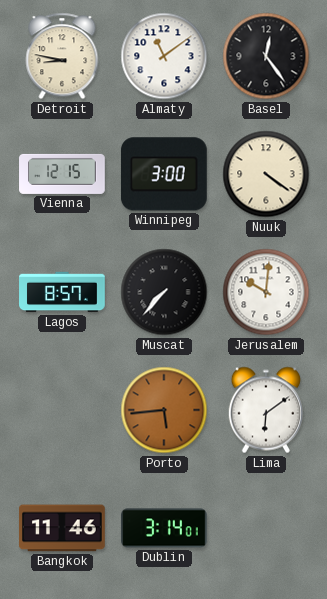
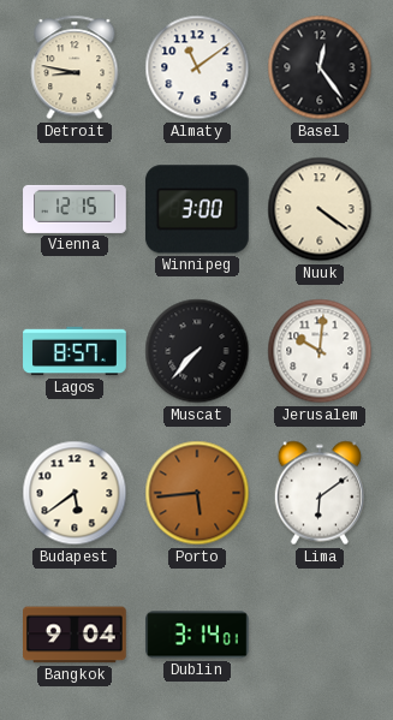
Budapest: none -> 5:39 (75, 493)
Bangkok: 11:46 -> 9:04 (76, 635)
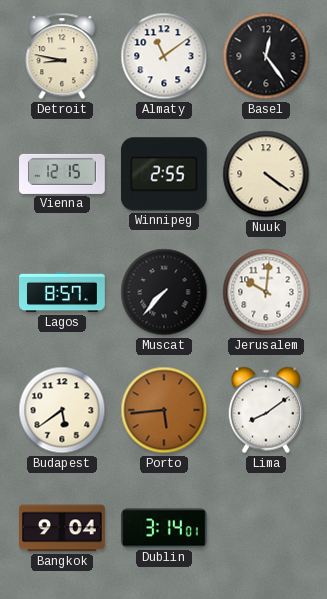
Winnipeg: 3:00 -> 2:55 (164, 174)
Lima: 6:09 -> 8:09 (265, 410)
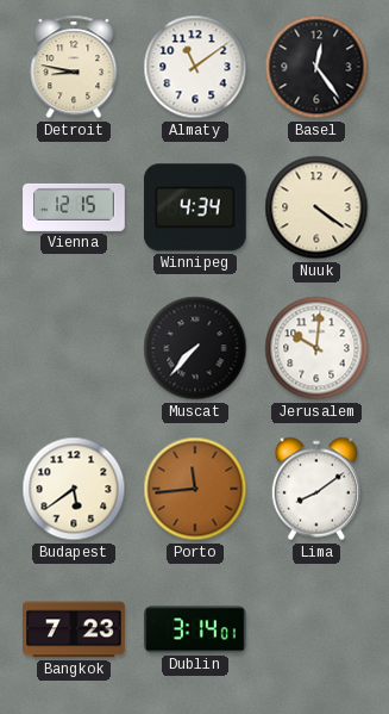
Winnipeg: 2:55 -> 4:34 (195, 207)
Lagos: 8:57 -> none (62, 292)
Porto: 5:44 -> 11:44 (195, 489)
Bangkok: 9:04 -> 7:23 (75, 629)
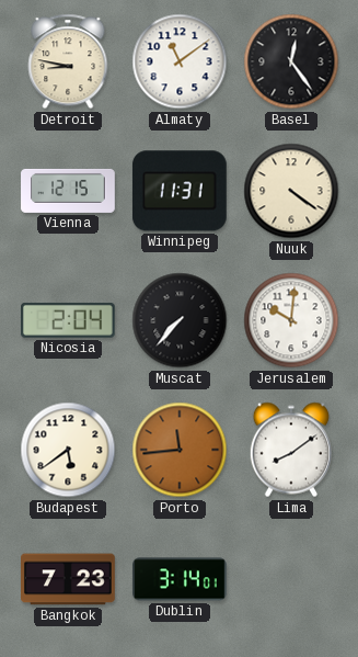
Winnipeg: 4:34 -> 11:31 (180, 191)
Nicosia: none -> 2:04 (69, 320)
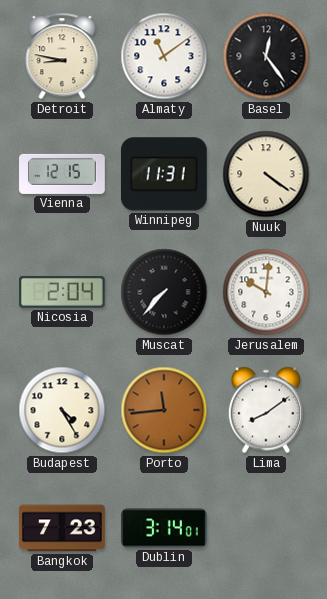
Budapest: 5:39 -> 4:25 (62, 410)
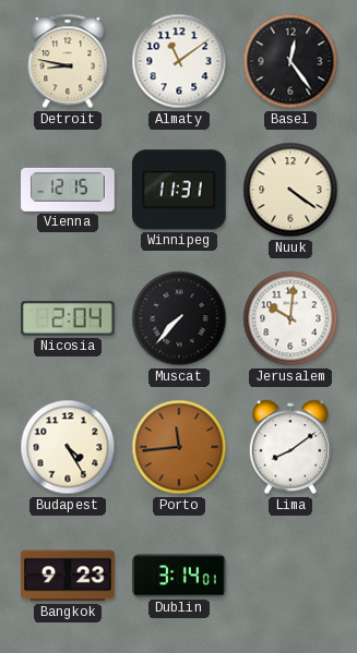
Bangkok: 7:23 -> 9:23 (69, 576)
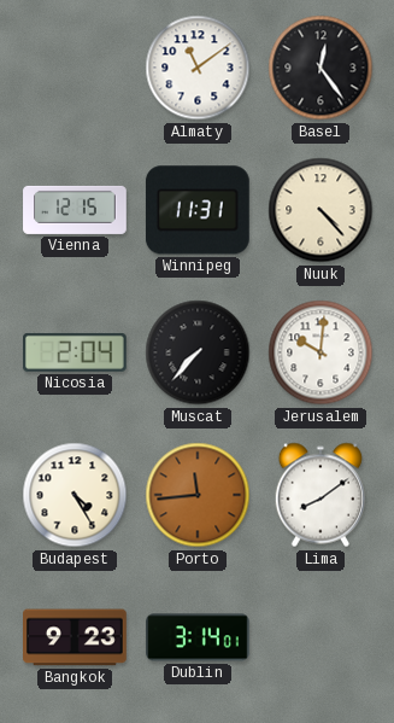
Detroit: 8:47 -> none (68, 61)
Nuuk: 4:21 -> 4:23 (321, 210)
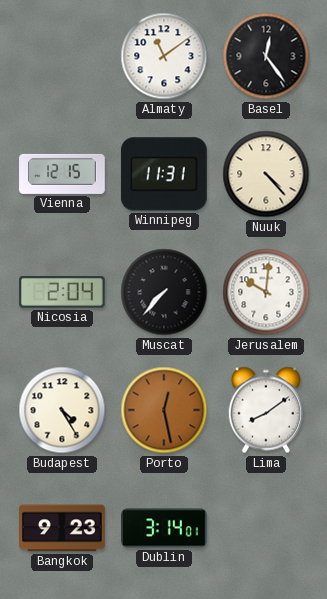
Porto: 11:44 -> 12:28 (164, 410)
